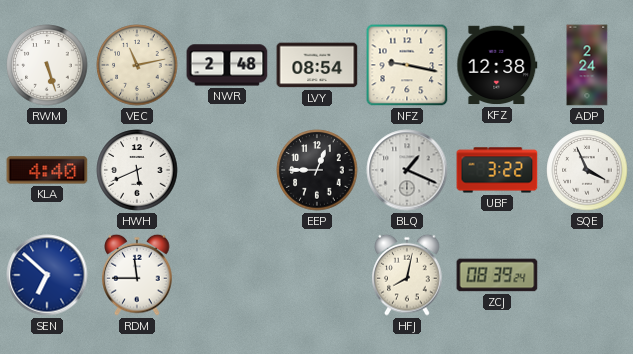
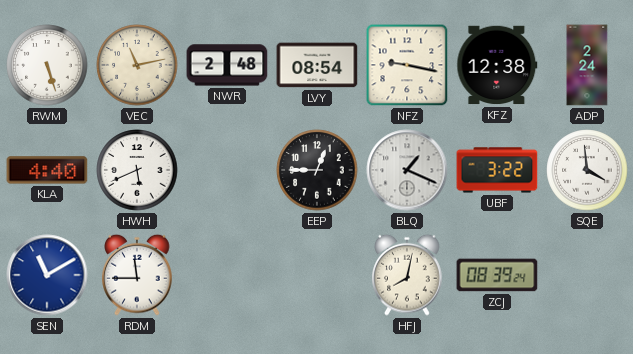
SQE: 3:56 -> 3:59 (587, 170)
SEN: 6:52 -> 11:10 (47, 275)
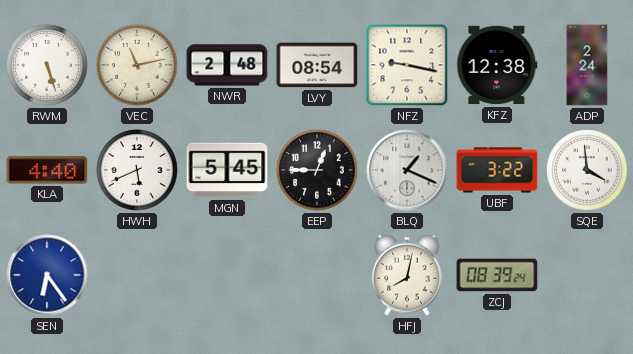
MGN: none -> 5:45 (227, 170)
SEN: 11:10 -> 6:24 (47, 275)
RDM: 11:45 -> none (137, 275)
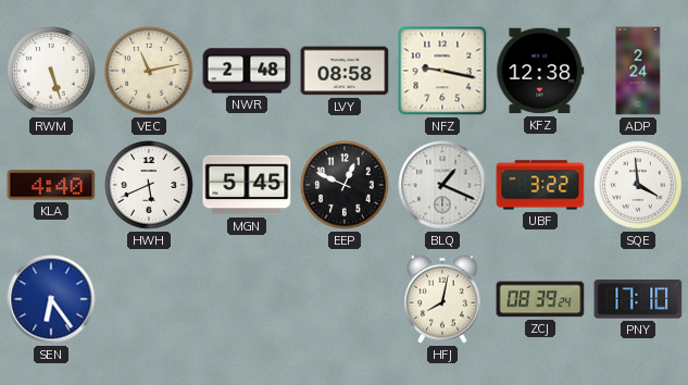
LVY: 08:54 -> 08:58 (345, 71)
EEP: 12:45 -> 12:49 (345, 185)
PNY: none -> 17:10 (638, 299)
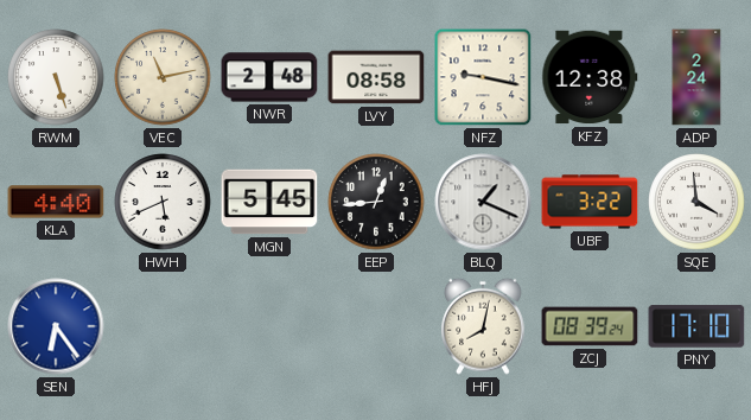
EEP: 12:49 -> 12:44 (376, 202)
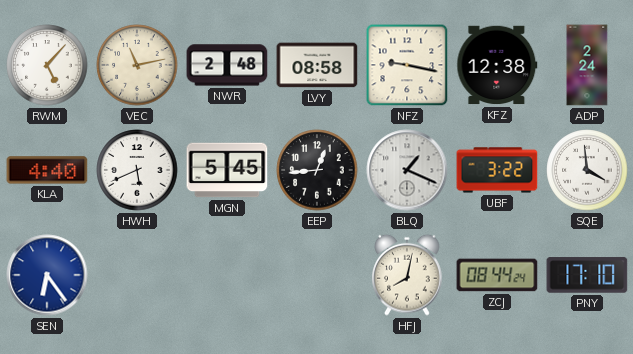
RWM: 5:27 -> 5:07 (47, 65)
ZCJ: 08:39 -> 08:44 (497, 275)
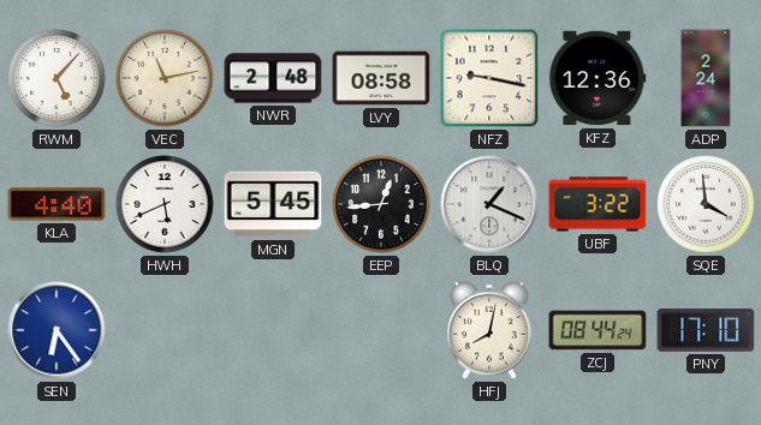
KFZ: 12:38 -> 12:36 (597, 78)
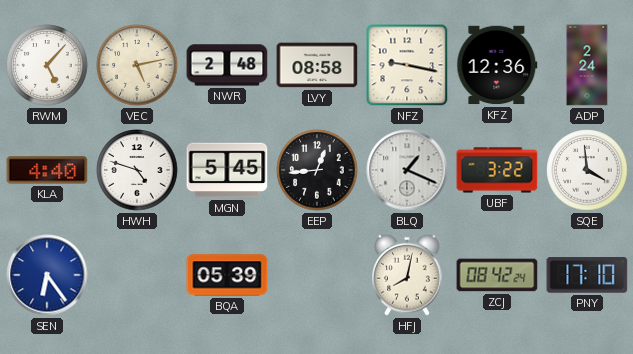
VEC: 11:13 -> 5:13 (137, 65)
HWH: 5:41 -> 4:48 (137, 170)
BQA: none -> 05:39 (227, 275)
ZCJ: 08:44 -> 08:42 (497, 275)
